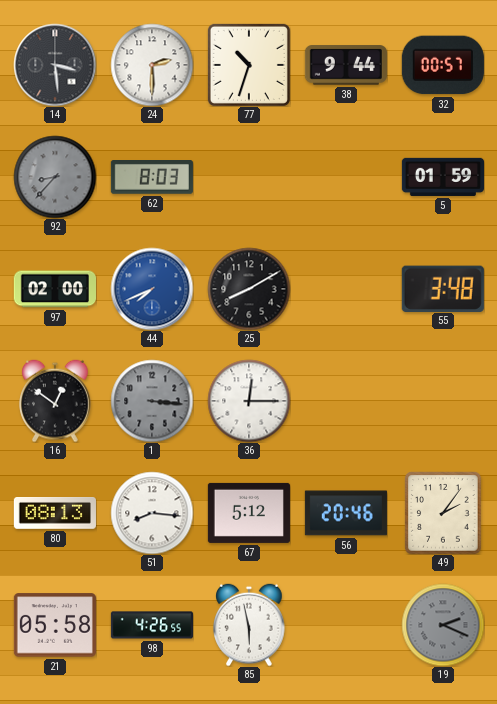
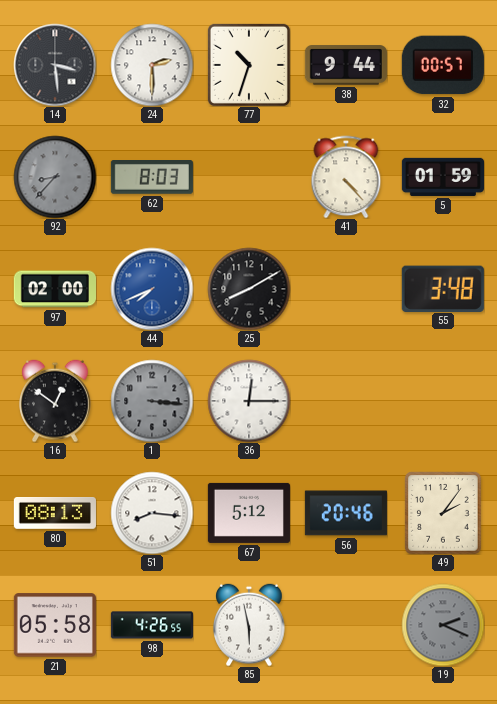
41: none -> 4:23 (346, 177)
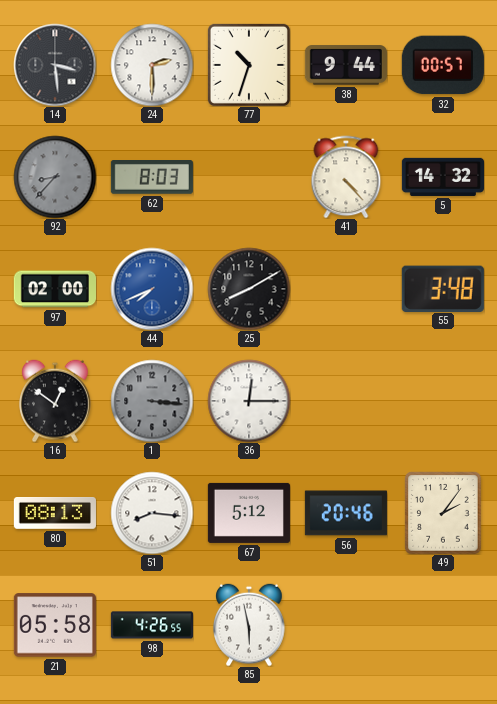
5: 01:59 -> 14:32 (442, 177)
19: 2:19 -> none (443, 625)
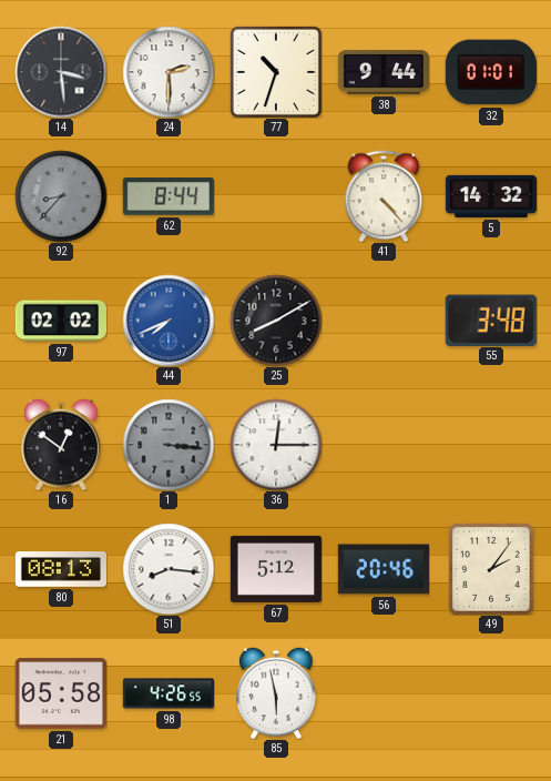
32: 00:57 -> 01:01 (491, 72)
62: 8:03 -> 8:44 (169, 197)
97: 02:00 -> 02:02 (60, 321)
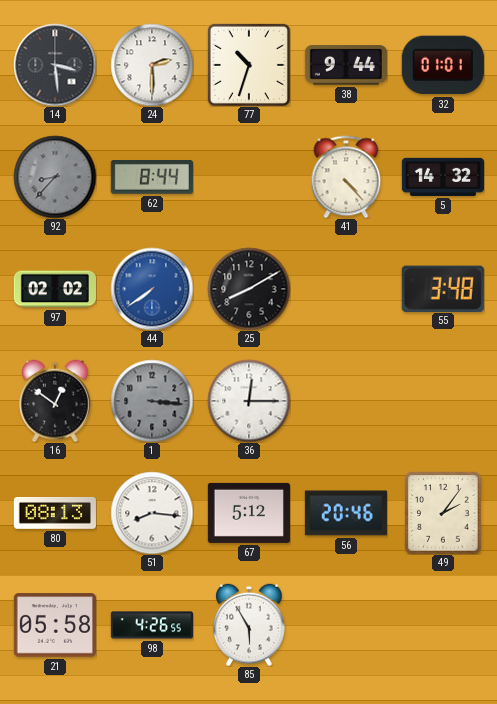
44: 7:41 -> 7:39 (152, 289)
85: 5:58 -> 5:55 (249, 625)
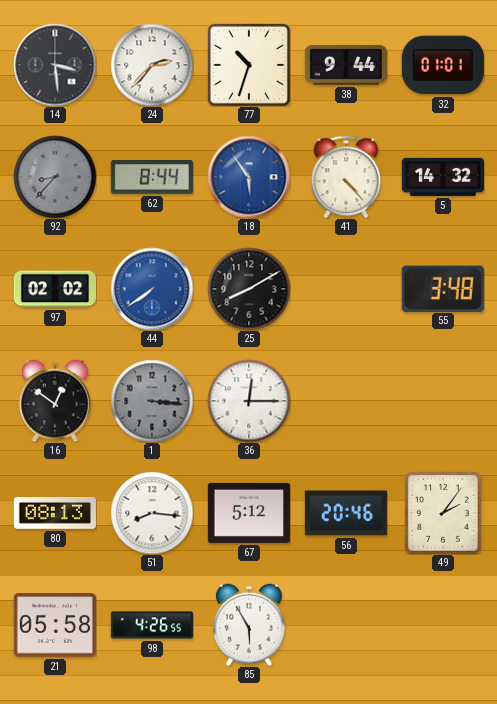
24: 2:30 -> 2:37 (152, 65)
18: none -> 5:54 (249, 177)
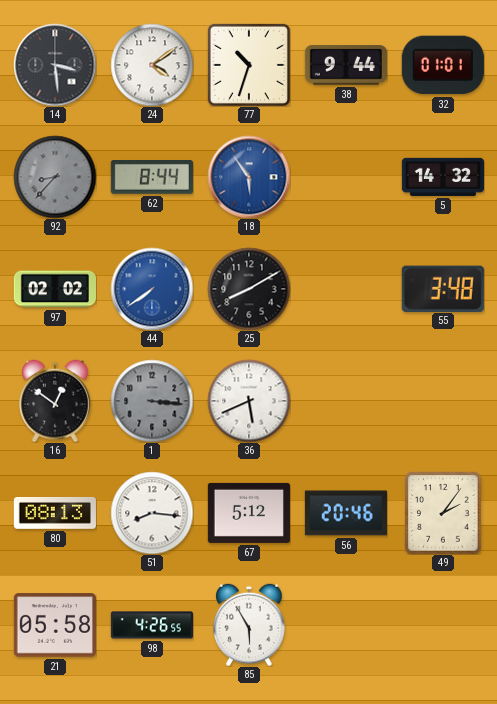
24: 2:37 -> 4:09 (152, 65)
41: 4:23 -> none (346, 177)
36: 12:15 -> 5:41 (249, 401)
